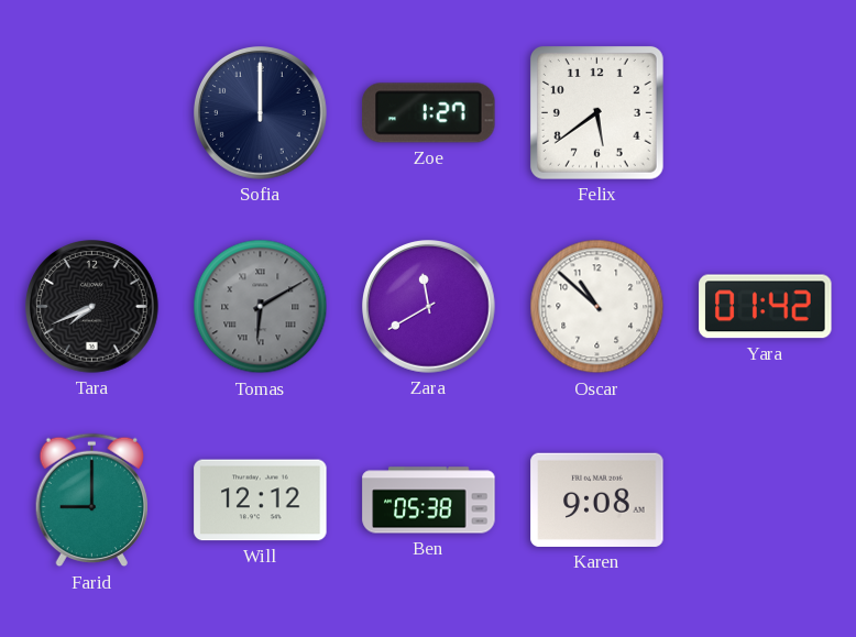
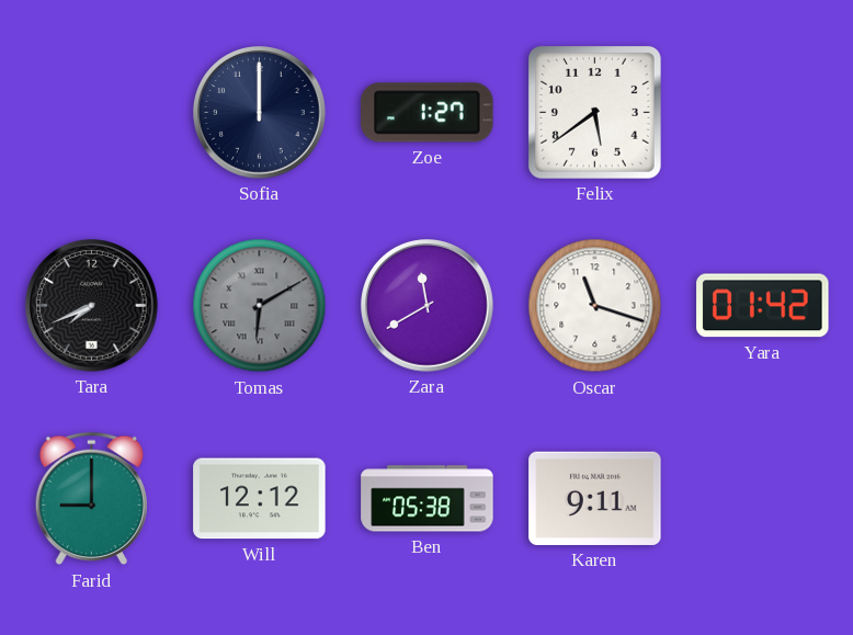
Oscar: 10:52 -> 11:18 (595, 306)
Karen: 9:08 -> 9:11 (595, 498)
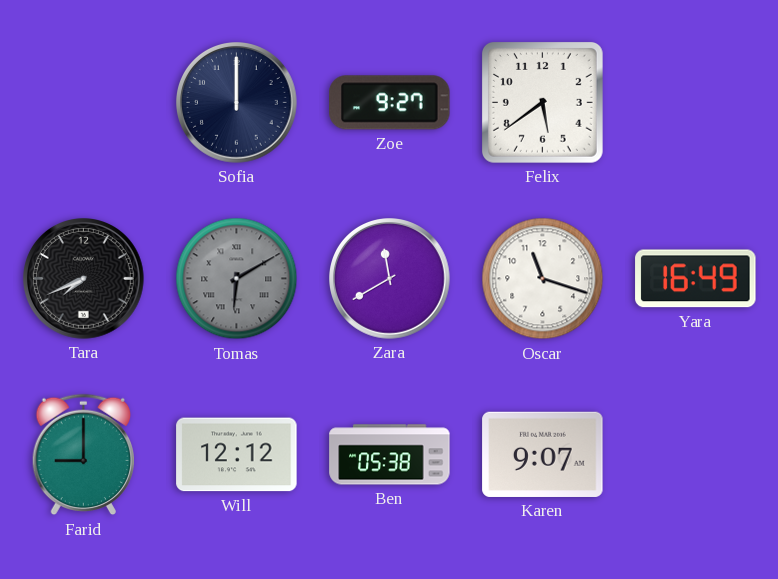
Zoe: 1:27 -> 9:27 (390, 103)
Yara: 01:42 -> 16:49 (696, 279)
Karen: 9:11 -> 9:07 (543, 454)
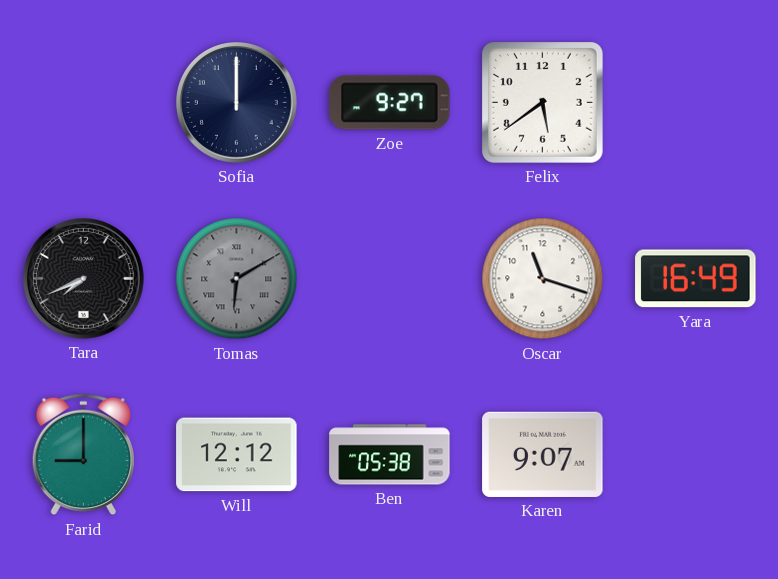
Zara: 11:40 -> none (390, 279)
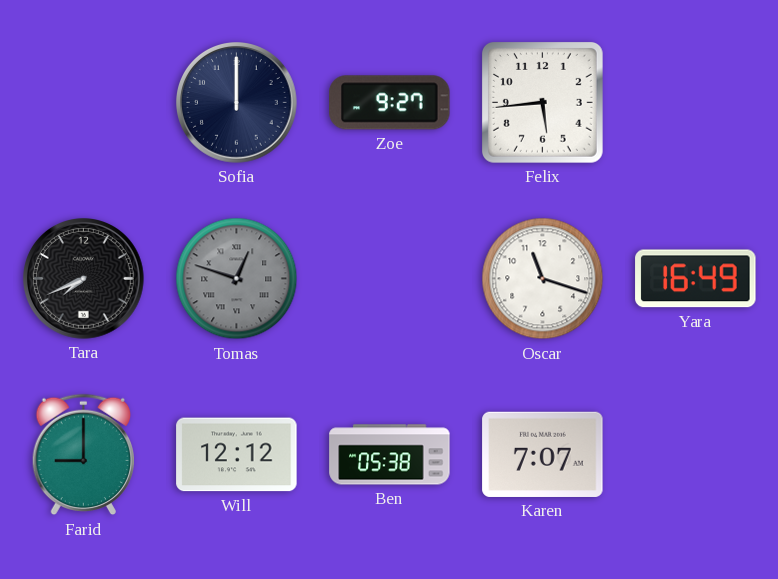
Felix: 5:39 -> 5:44 (542, 102)
Tomas: 6:10 -> 12:48 (237, 279)
Karen: 9:07 -> 7:07 (543, 454)
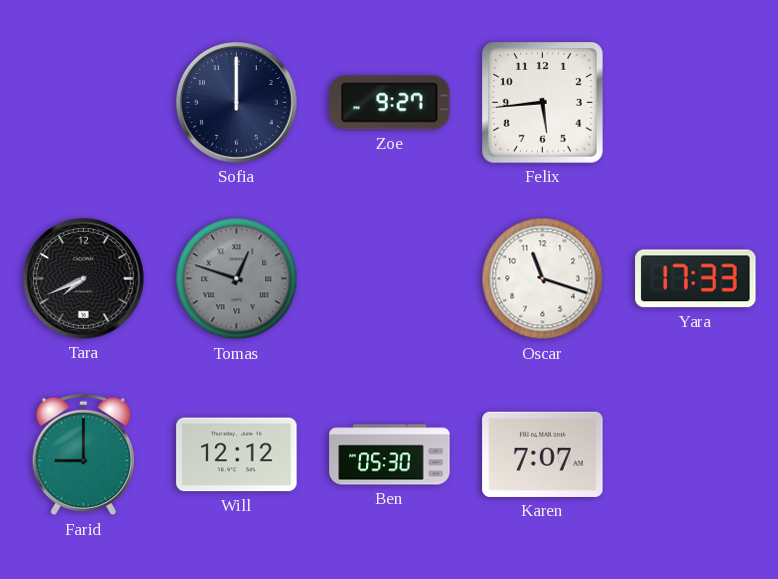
Yara: 16:49 -> 17:33 (696, 279)
Ben: 05:38 -> 05:30 (390, 455)
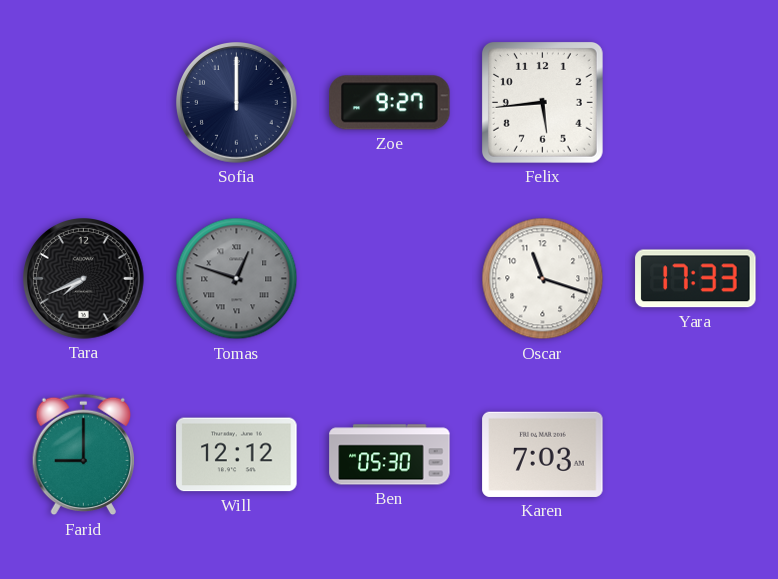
Karen: 7:07 -> 7:03 (543, 454)
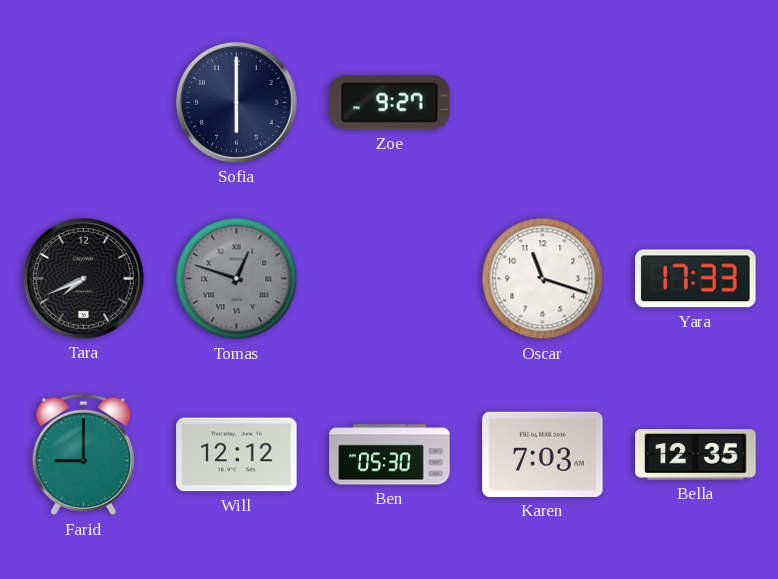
Sofia: 12:00 -> 6:00 (237, 103)
Felix: 5:44 -> none (542, 102)
Bella: none -> 12:35 (696, 455)
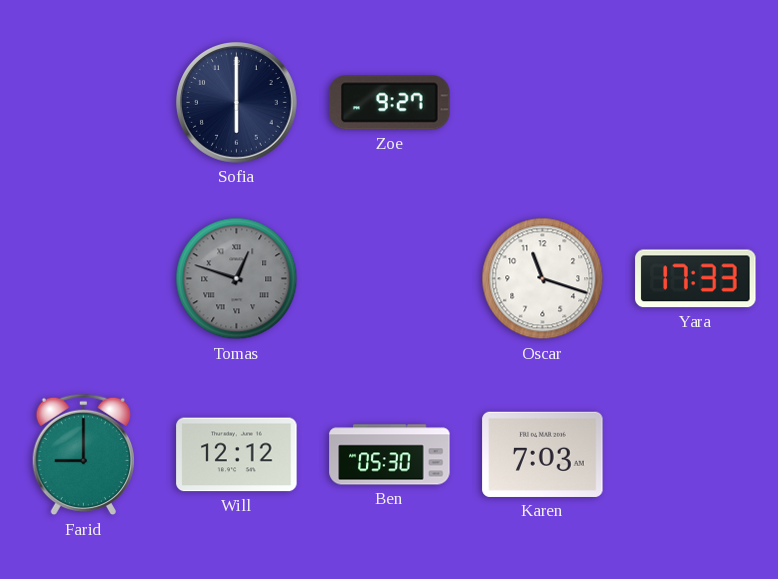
Tara: 7:41 -> none (84, 279)
Bella: 12:35 -> none (696, 455)
